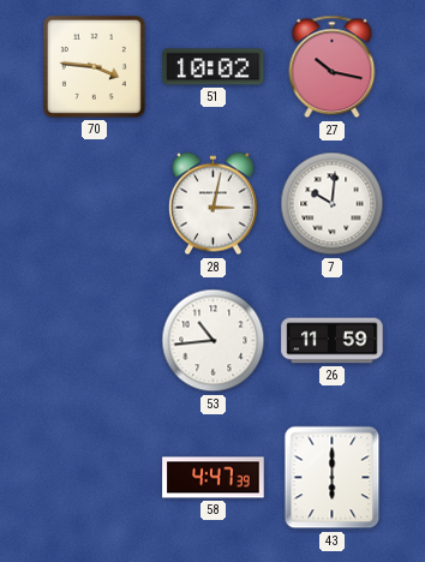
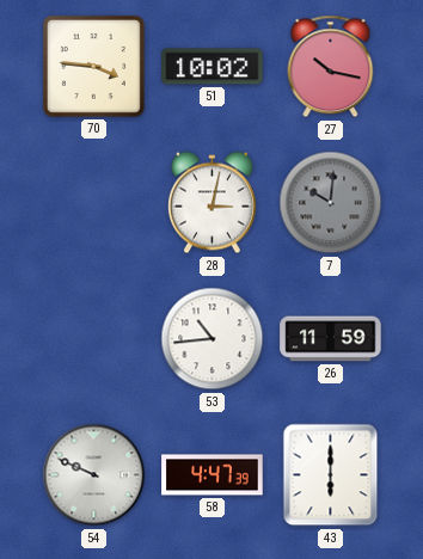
7 dial: white -> grey (331, 203)
54: none -> 9:49 (94, 475)
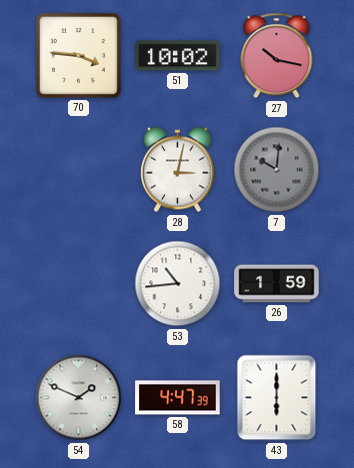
26: 11:59 -> 1:59 (277, 284)
54: 9:49 -> 1:49 (79, 398)
